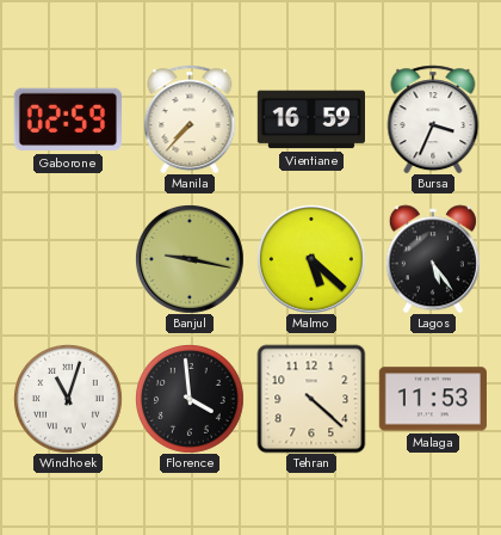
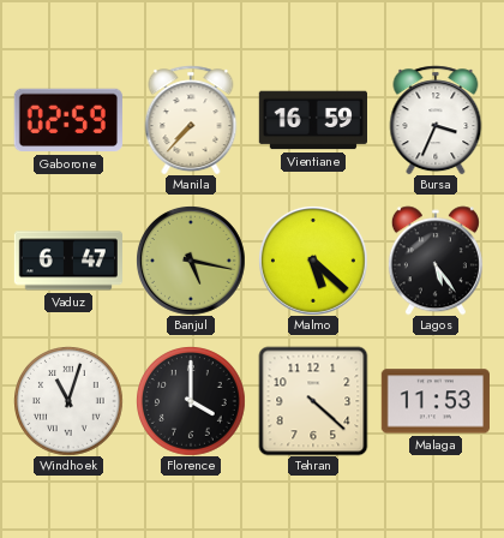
Vaduz: none -> 6:47 (67, 261)
Banjul: 9:17 -> 5:17 (191, 261)
Florence: 3:59 -> 4:00 (191, 401)
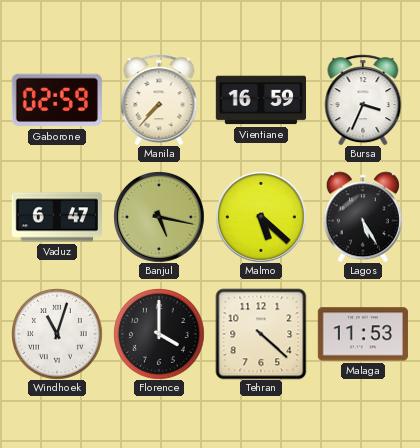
Lagos: 5:24 -> 5:25 (363, 217)
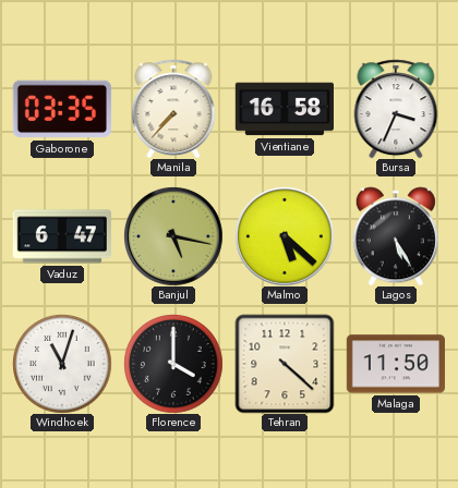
Gaborone: 02:59 -> 03:35 (62, 109)
Vientiane: 16:59 -> 16:58 (284, 109)
Malaga: 11:53 -> 11:50 (395, 364)
